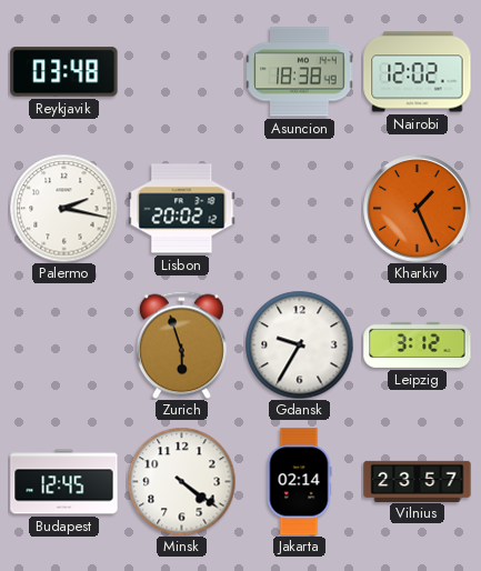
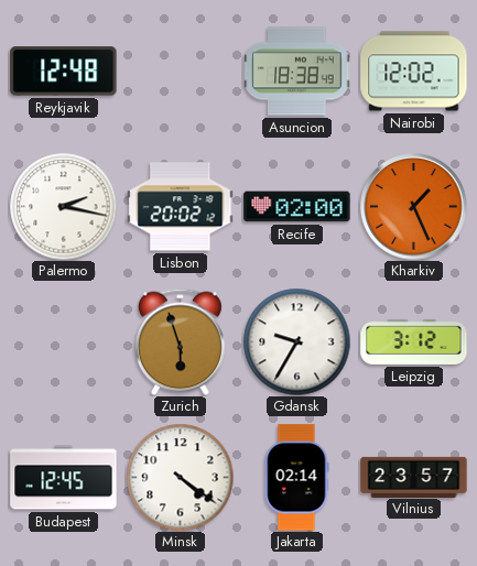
Reykjavik: 03:48 -> 12:48 (64, 72)
Recife: none -> 02:00 (297, 207)
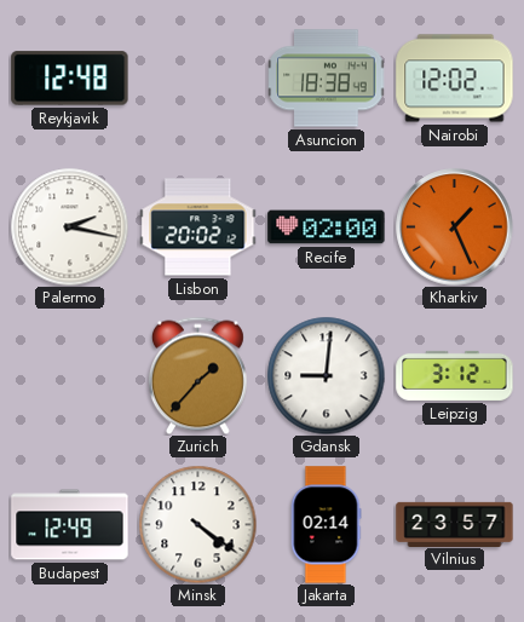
Zurich: 5:57 -> 1:37 (197, 375)
Gdansk: 9:35 -> 9:01 (326, 375)
Budapest: 12:45 -> 12:49 (70, 525)
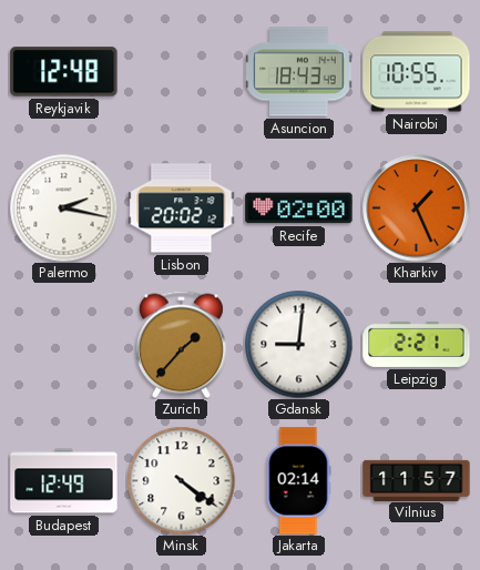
Asuncion: 18:38 -> 18:43 (299, 72)
Nairobi: 12:02 -> 10:55 (417, 72)
Leipzig: 3:12 -> 2:21 (417, 344)
Vilnius: 23:57 -> 11:57 (417, 480)
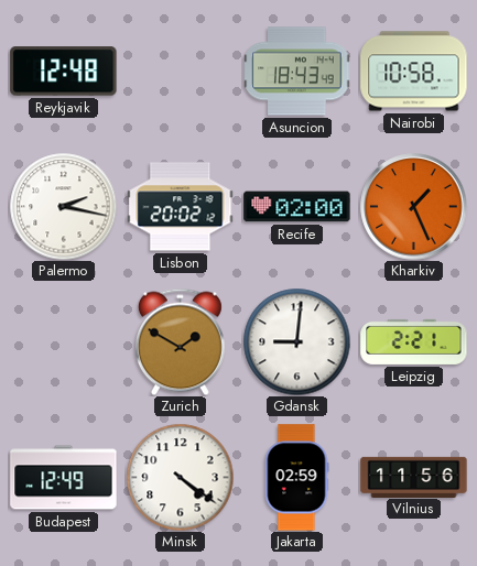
Nairobi: 10:55 -> 10:58 (414, 72)
Zurich: 1:37 -> 1:50 (180, 341)
Jakarta: 02:14 -> 02:59 (296, 478)
Vilnius: 11:57 -> 11:56 (414, 477)
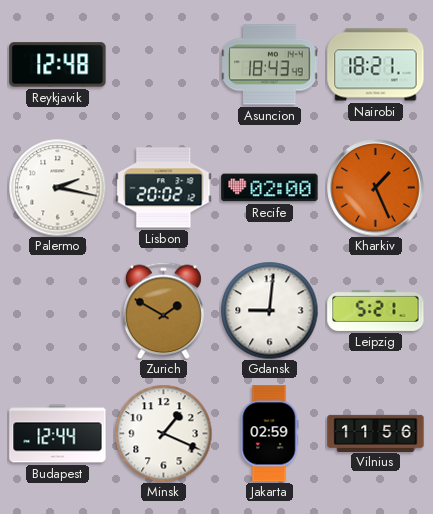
Nairobi: 10:58 -> 18:21 (376, 65)
Leipzig: 2:21 -> 5:21 (376, 310)
Budapest: 12:49 -> 12:44 (58, 434)
Minsk: 4:21 -> 1:19 (163, 433)
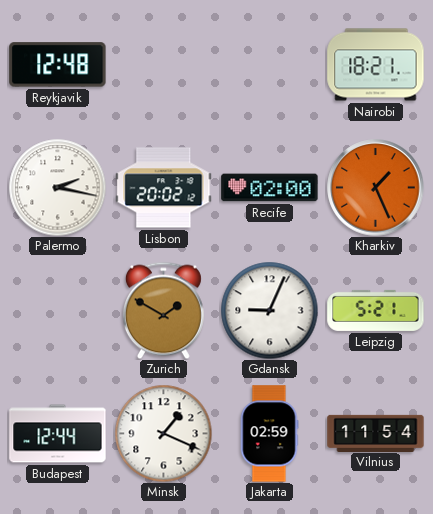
Asuncion: 18:43 -> none (270, 65)
Gdansk: 9:01 -> 9:04 (269, 310)
Vilnius: 11:56 -> 11:54 (376, 433)
